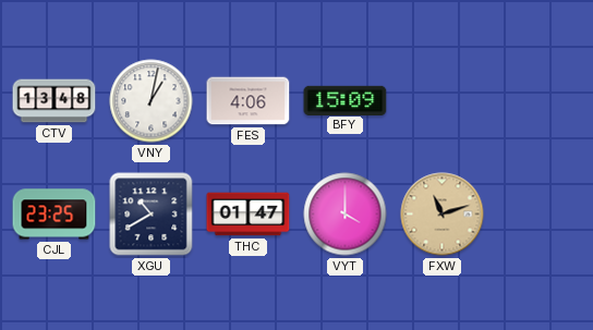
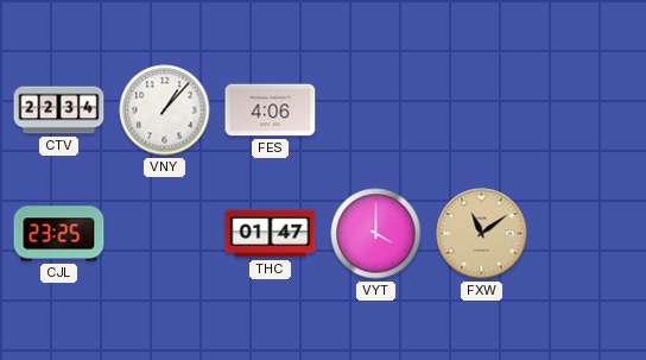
CTV: 13:48 -> 22:34 (59, 110)
VNY: 1:02 -> 1:07 (165, 110)
BFY: 15:09 -> none (346, 100)
XGU: 10:40 -> none (152, 215)
FXW: 11:12 -> 11:09 (482, 234)
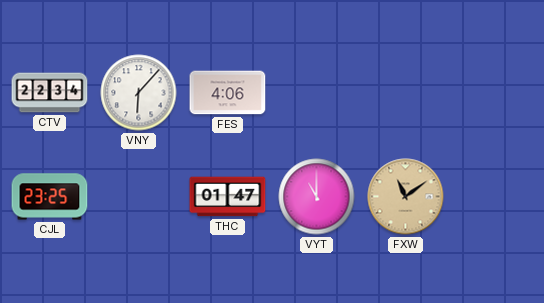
VNY: 1:07 -> 6:07 (139, 93)
VYT: 4:00 -> 11:00 (317, 197)
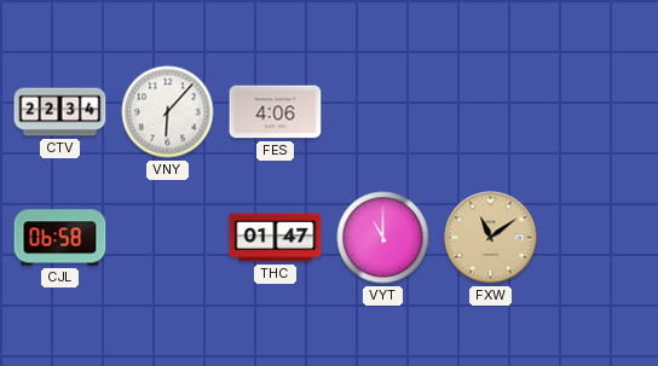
CJL: 23:25 -> 06:58 (60, 238)
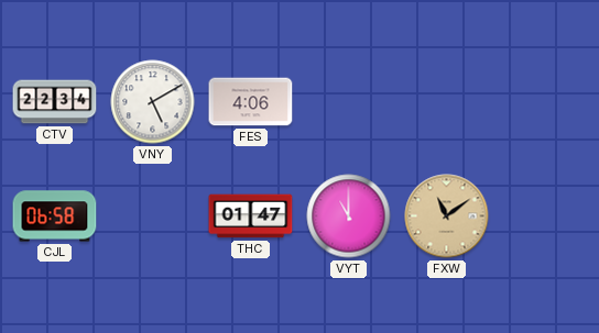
VNY: 6:07 -> 5:10 (153, 102)
